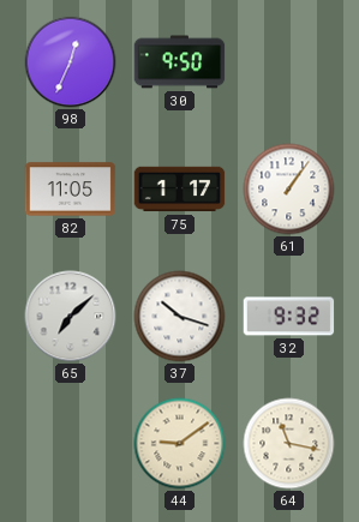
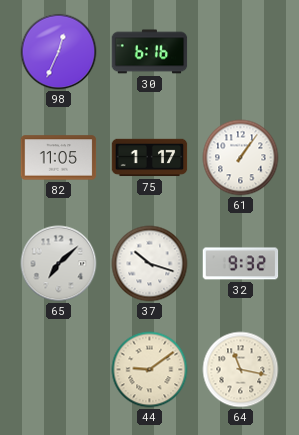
30: 9:50 -> 6:16 (150, 52)
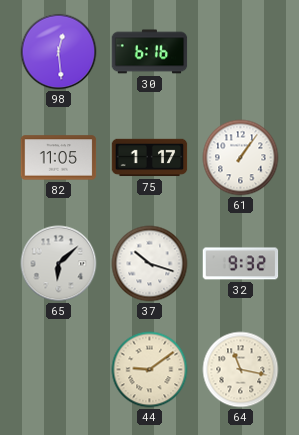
98: 12:34 -> 12:29 (59, 52)
65: 7:08 -> 6:08 (59, 264)
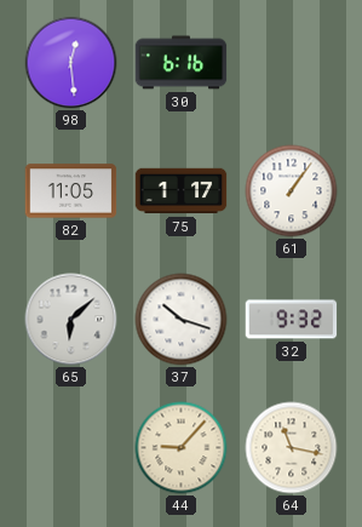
44: 9:09 -> 9:07 (182, 448)
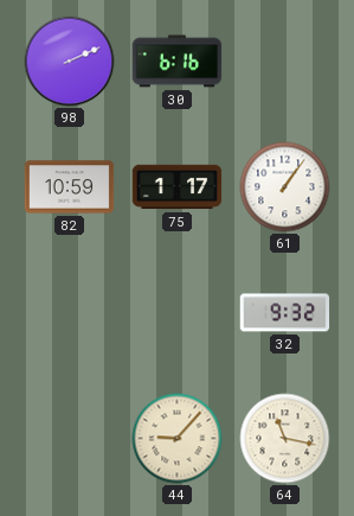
98: 12:29 -> 2:11 (70, 62)
82: 11:05 -> 10:59 (70, 187)
65: 6:08 -> none (71, 320)
37: 10:18 -> none (182, 320)
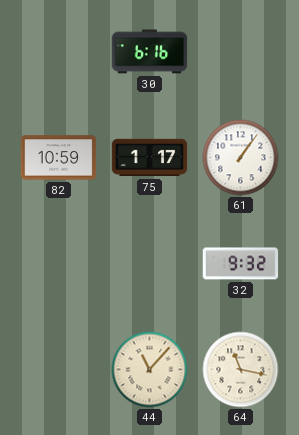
98: 2:11 -> none (70, 62)
44: 9:07 -> 11:07 (150, 370)
